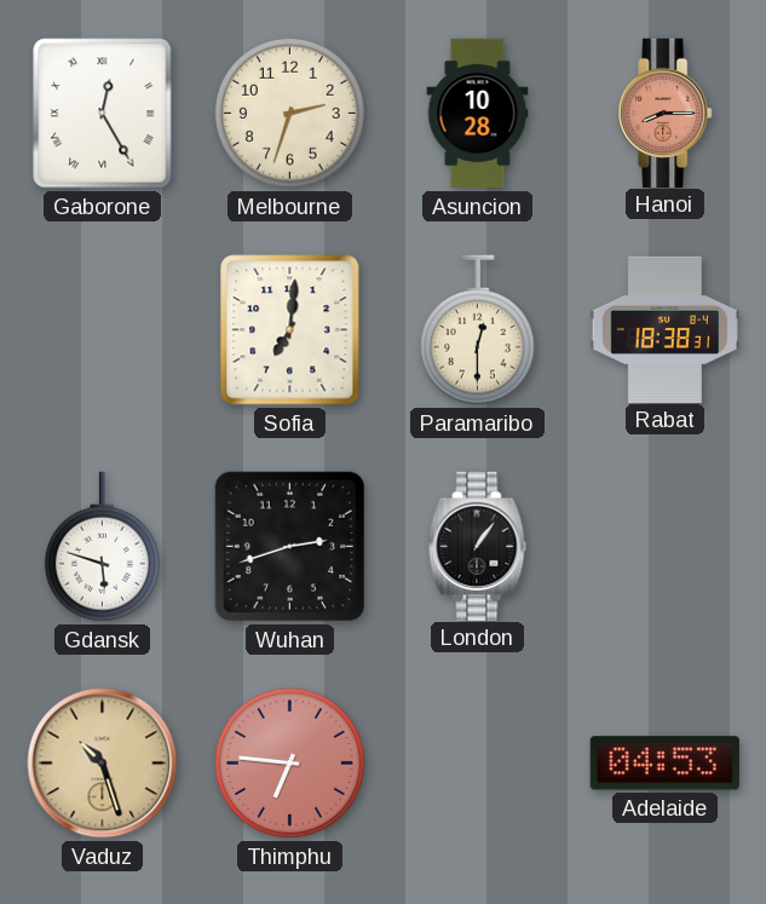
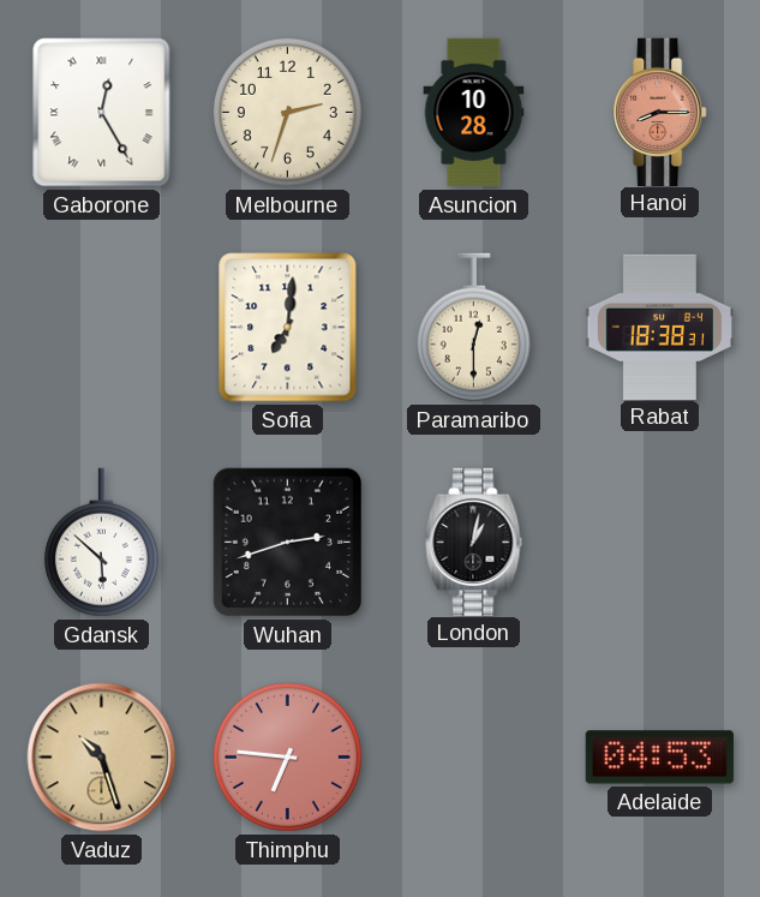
Gdansk: 5:48 -> 5:52 (101, 543)
London: 1:06 -> 1:02 (474, 542)
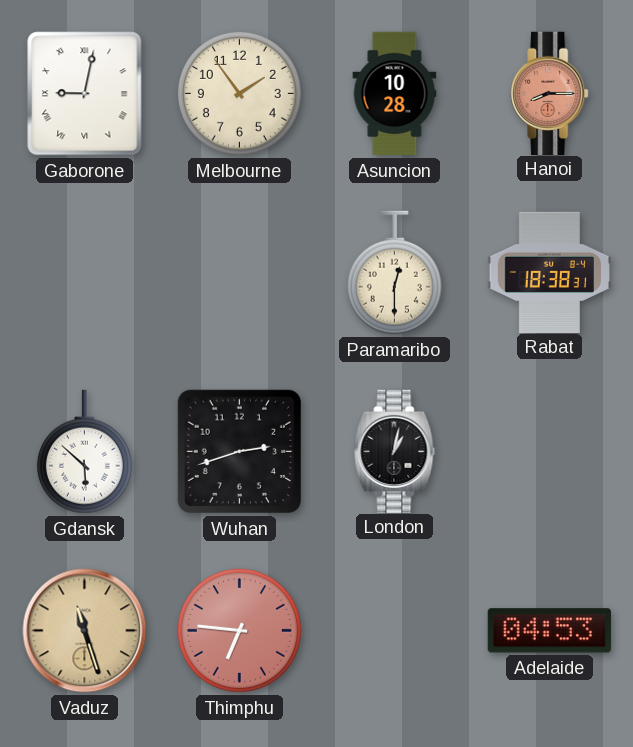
Gaborone: 12:25 -> 9:02 (85, 94)
Melbourne: 2:33 -> 1:54 (239, 93)
Sofia: 7:01 -> none (288, 328)
Vaduz: 10:27 -> 11:27 (85, 631)
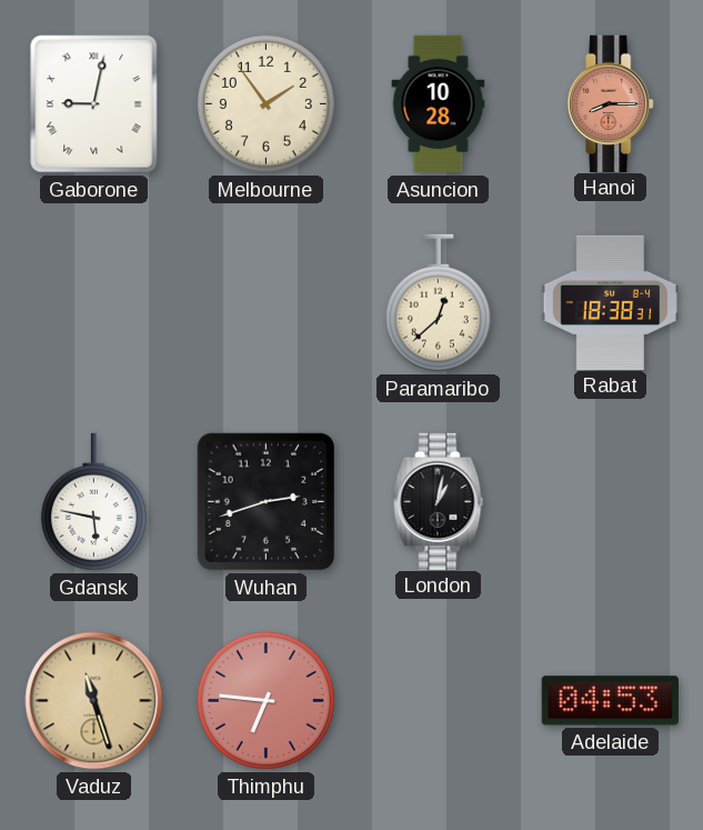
Paramaribo: 12:30 -> 12:38 (438, 303)
Gdansk: 5:52 -> 5:47 (93, 502)
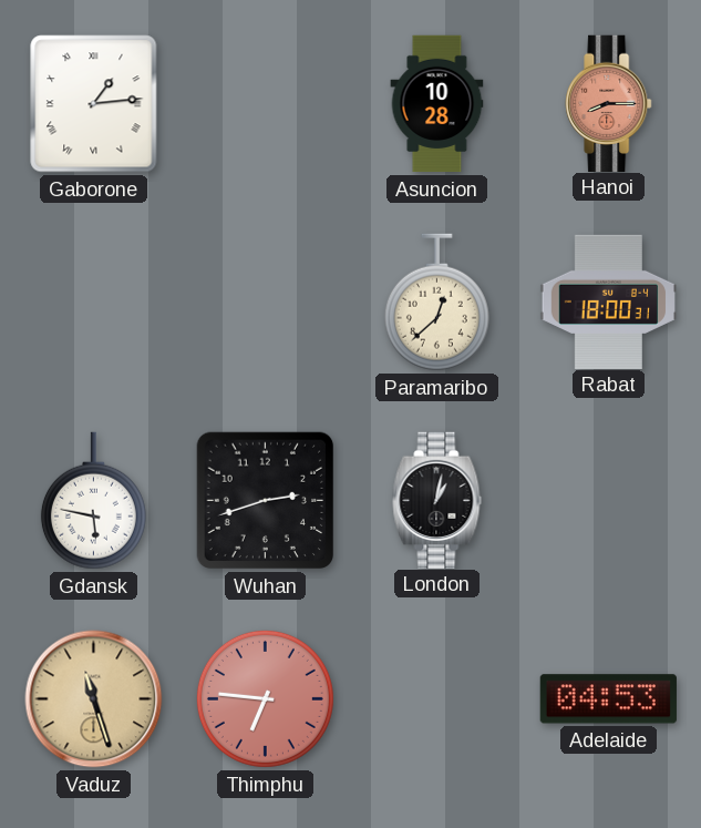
Gaborone: 9:02 -> 1:14 (94, 104)
Melbourne: 1:54 -> none (265, 103)
Rabat: 18:38 -> 18:00 (608, 301)
